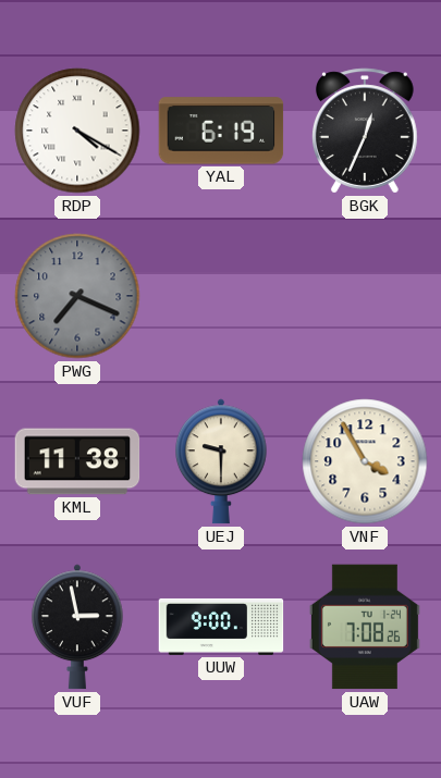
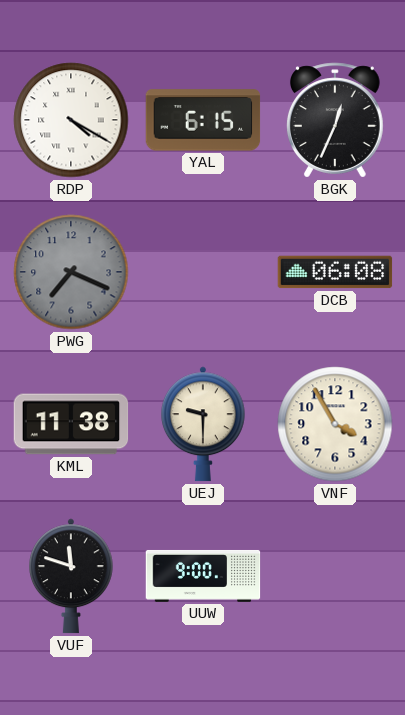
YAL: 6:19 -> 6:15 (203, 120)
DCB: none -> 06:08 (335, 272)
VUF: 2:58 -> 11:48 (72, 576)
UAW: 7:08 -> none (365, 627)
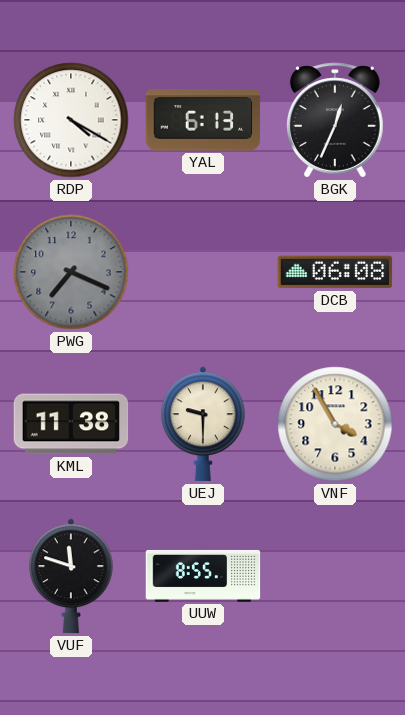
YAL: 6:15 -> 6:13 (203, 120)
UUW: 9:00 -> 8:55 (203, 576)
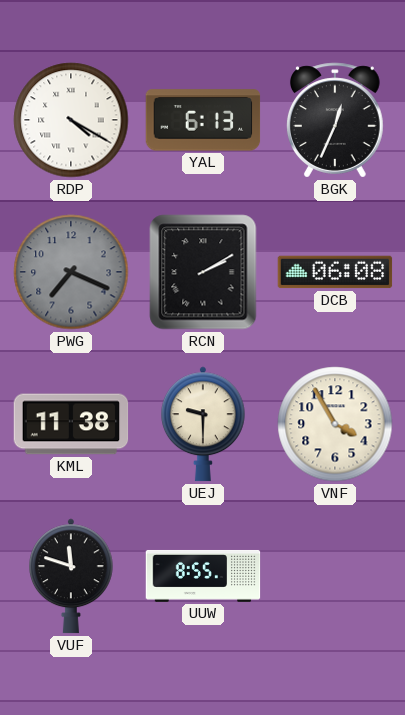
RCN: none -> 2:10 (203, 272)
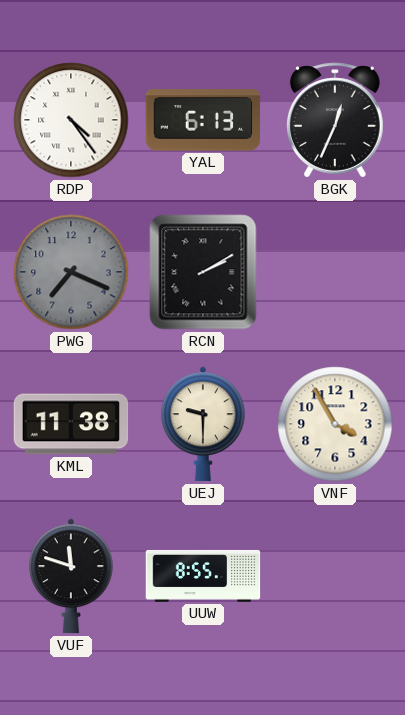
RDP: 4:20 -> 4:24 (71, 120)
DCB: 06:08 -> none (335, 272)
